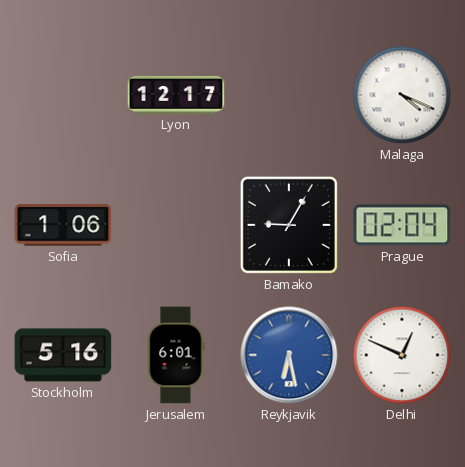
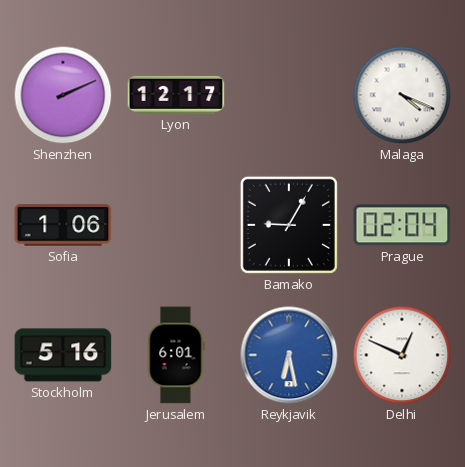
Shenzhen: none -> 2:11 (63, 95)
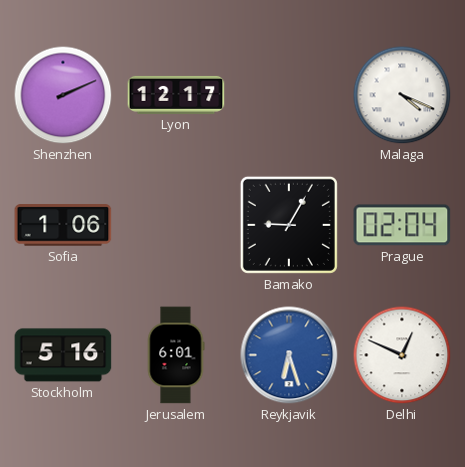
Reykjavik: 6:28 -> 6:27 (289, 355)
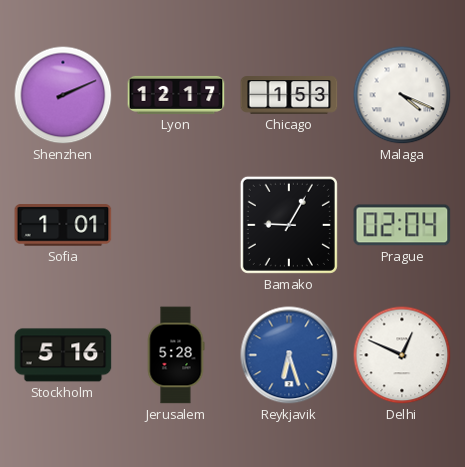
Chicago: none -> 1:53 (289, 95)
Sofia: 1:06 -> 1:01 (63, 225)
Jerusalem: 6:01 -> 5:28 (176, 355)
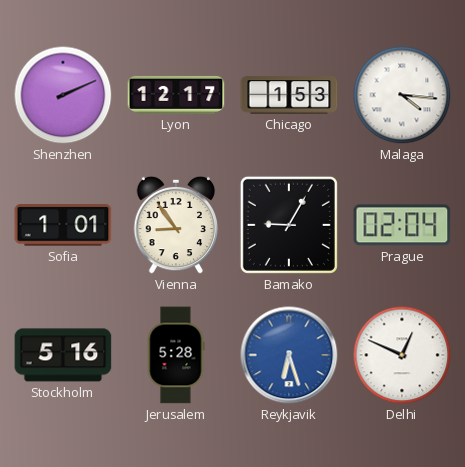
Malaga: 4:19 -> 4:16 (402, 95)
Vienna: none -> 8:54 (176, 225)
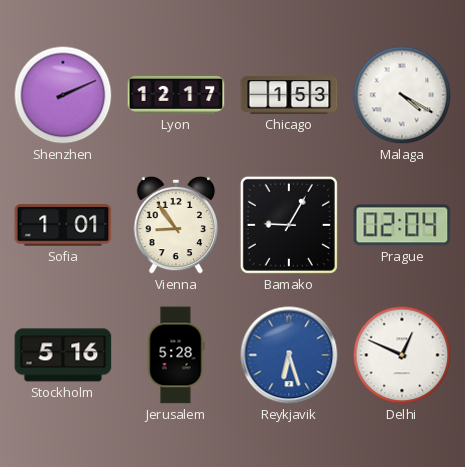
Malaga: 4:16 -> 4:20 (402, 95)
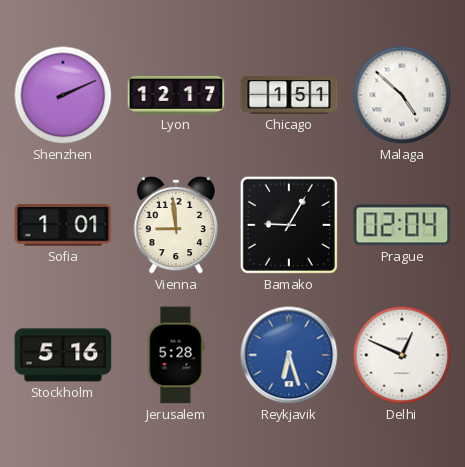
Chicago: 1:53 -> 1:51 (289, 95)
Malaga: 4:20 -> 4:52 (402, 95)
Vienna: 8:54 -> 8:59 (176, 225)
